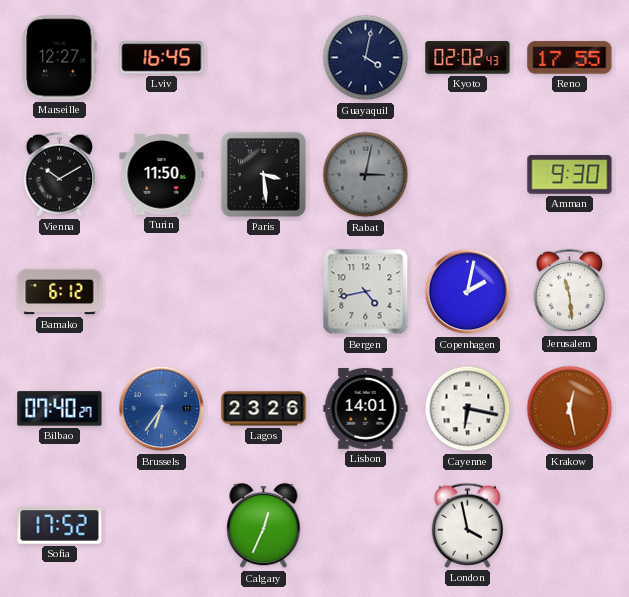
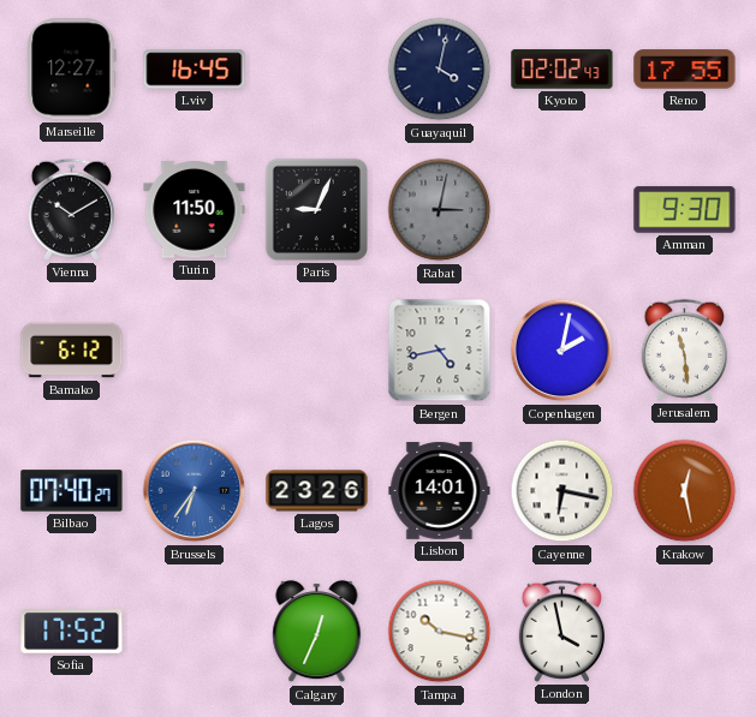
Paris: 3:29 -> 9:04 (316, 209)
Tampa: none -> 10:17 (440, 632)
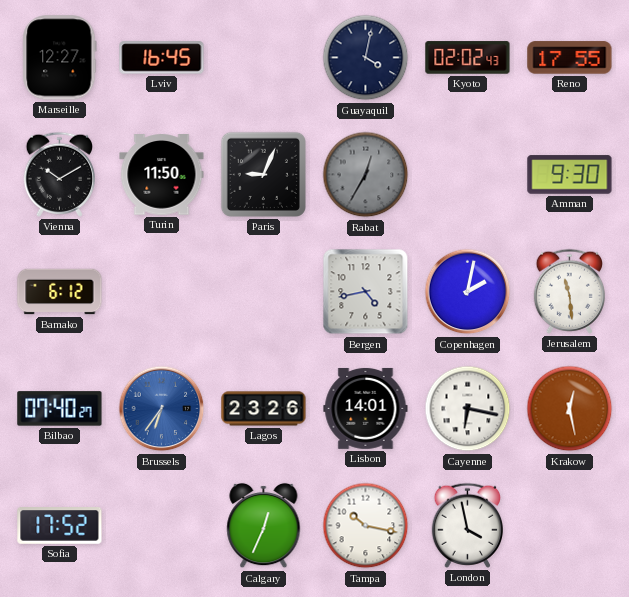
Rabat: 3:02 -> 12:35 (366, 175)
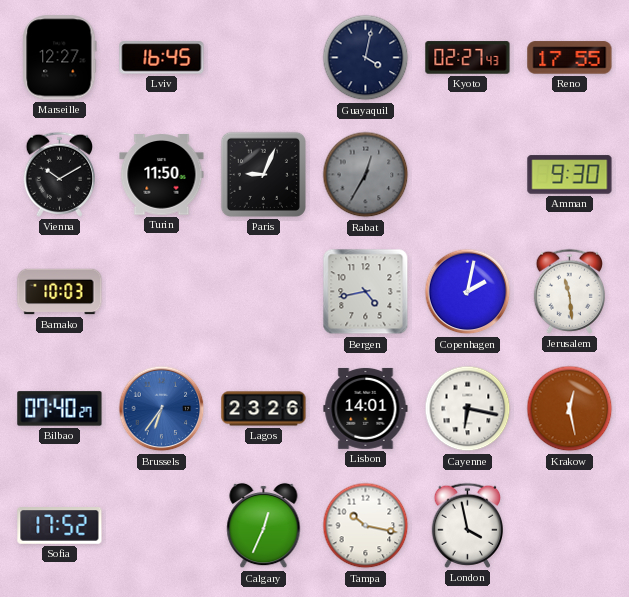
Kyoto: 02:02 -> 02:27 (468, 58)
Bamako: 6:12 -> 10:03 (60, 292)
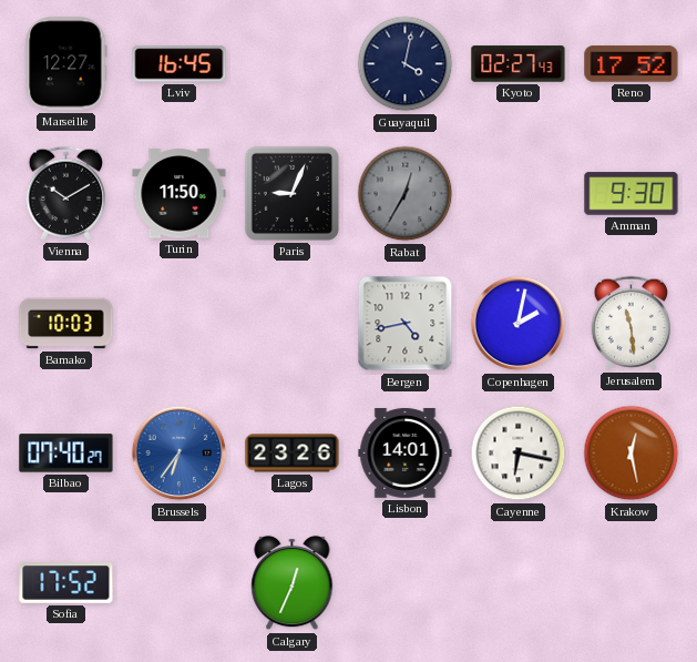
Reno: 17:55 -> 17:52 (632, 64)
Tampa: 10:17 -> none (366, 526)
London: 3:58 -> none (467, 525)
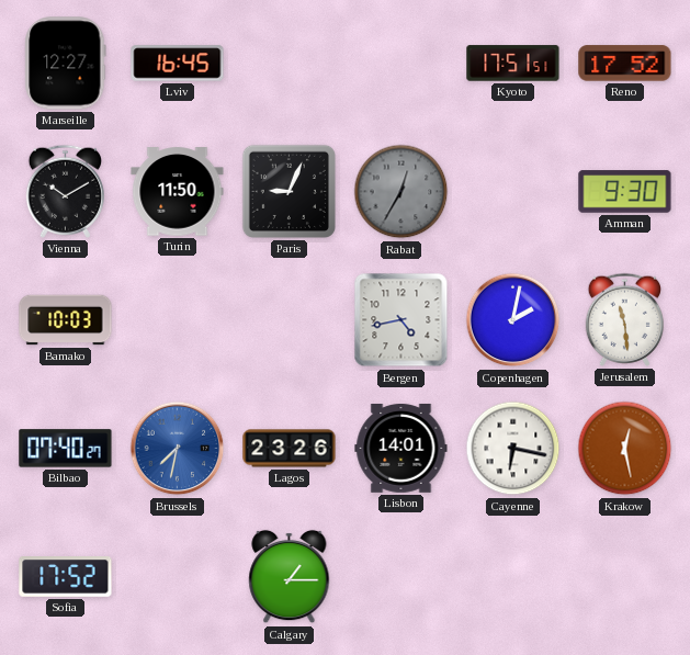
Guayaquil: 4:02 -> none (406, 64)
Kyoto: 02:27 -> 17:51 (513, 64)
Brussels: 6:36 -> 7:32 (178, 449)
Calgary: 12:34 -> 1:15 (290, 577)
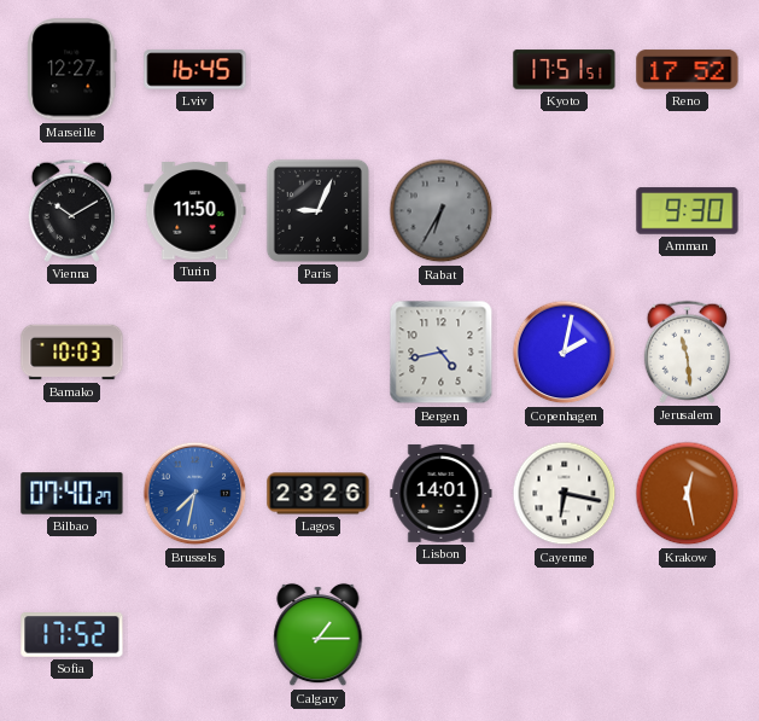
Rabat: 12:35 -> 6:35 (442, 211)
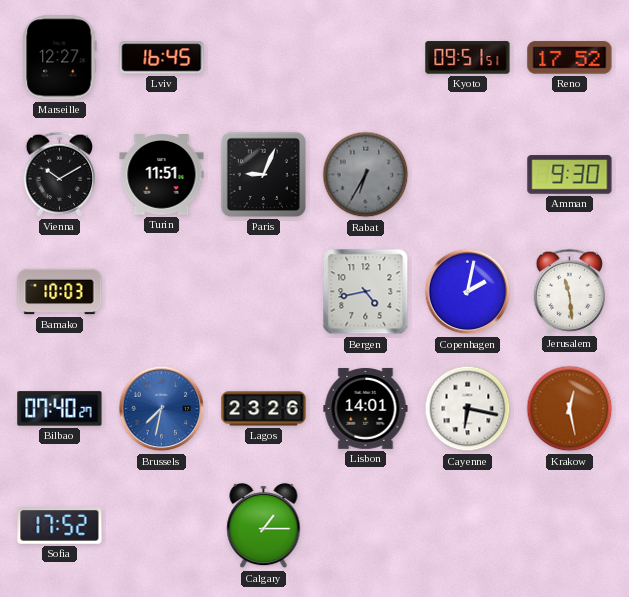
Kyoto: 17:51 -> 09:51 (468, 58)
Turin: 11:50 -> 11:51 (162, 175)
